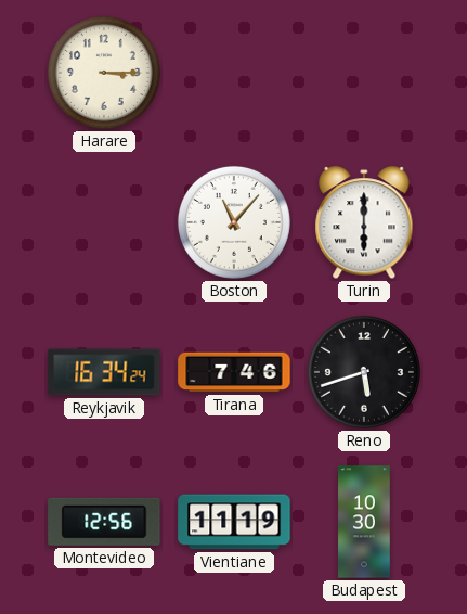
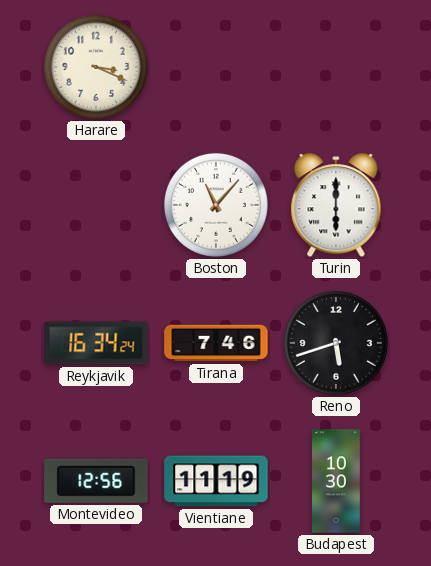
Harare: 3:15 -> 3:19 (96, 67)
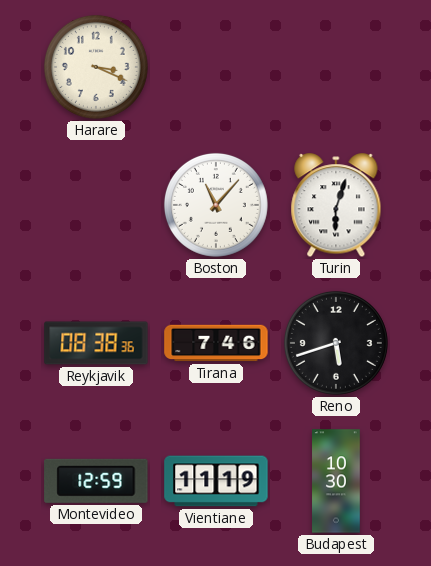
Turin: 6:00 -> 6:03 (336, 206)
Reykjavik: 16:34 -> 08:38 (96, 343)
Montevideo: 12:56 -> 12:59 (96, 481)
